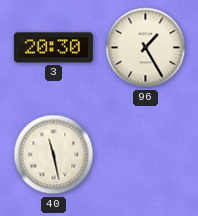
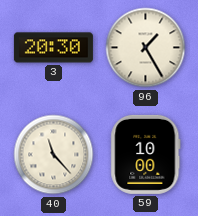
40: 11:28 -> 11:23 (54, 155)
59: none -> 10:00 (146, 154)
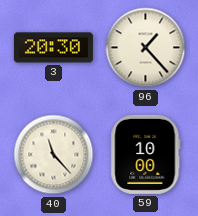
96: 1:25 -> 1:23 (146, 48)
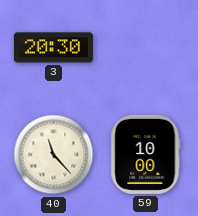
96: 1:23 -> none (146, 48)
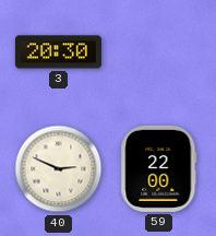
40: 11:23 -> 2:49 (59, 169)
59: 10:00 -> 22:00 (159, 168)
